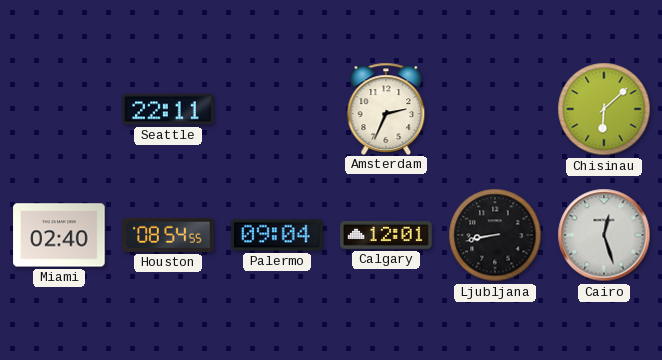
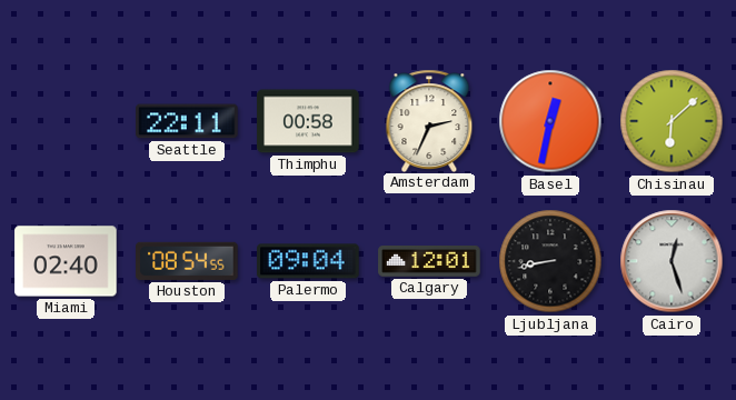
Thimphu: none -> 00:58 (308, 121)
Basel: none -> 12:32 (550, 121)
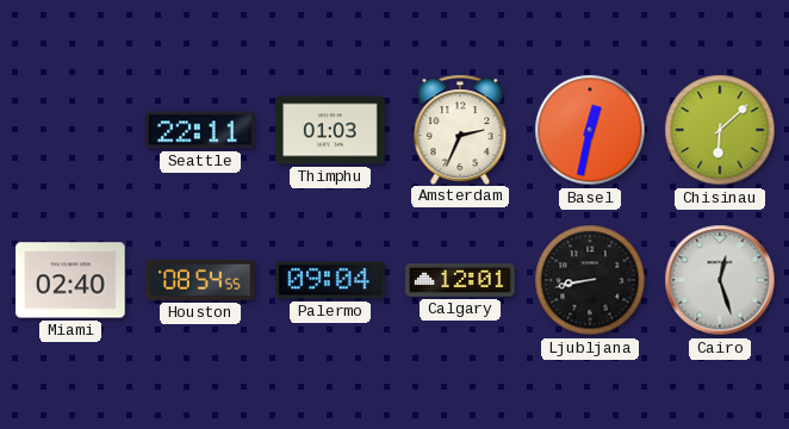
Thimphu: 00:58 -> 01:03 (330, 130)
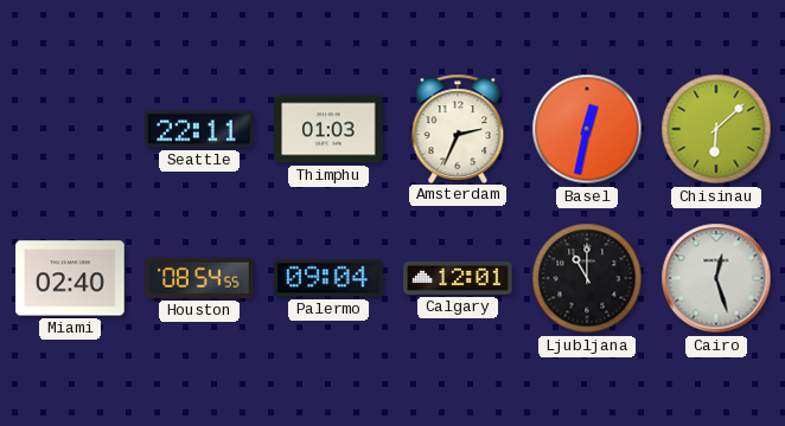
Ljubljana: 8:43 -> 11:00 (587, 278)
